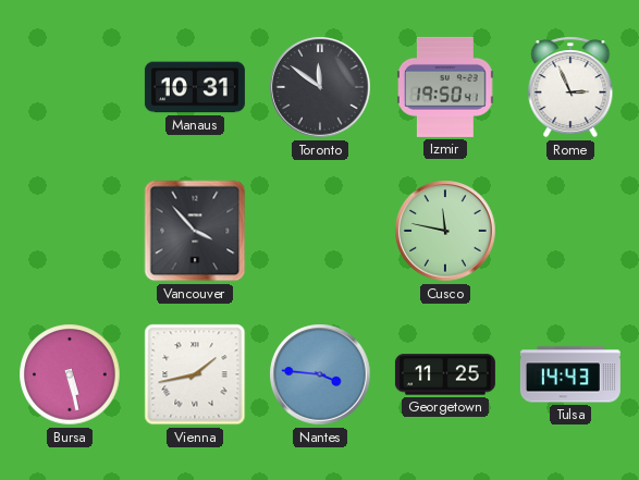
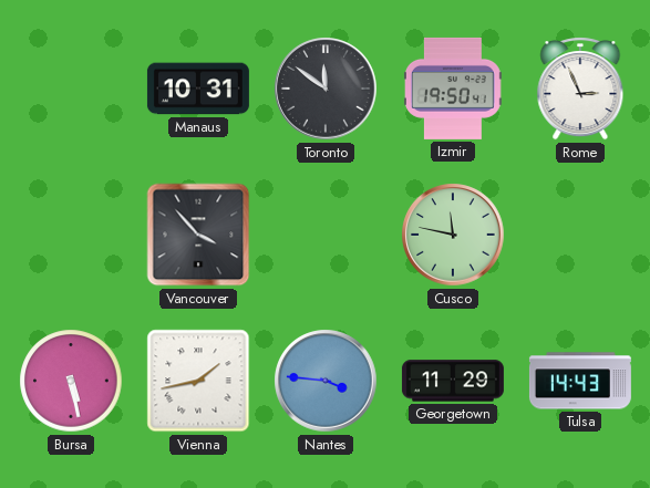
Georgetown: 11:25 -> 11:29 (453, 381)
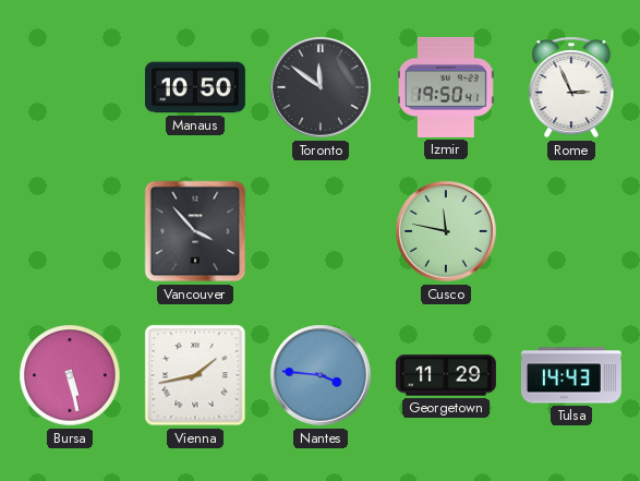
Manaus: 10:31 -> 10:50 (195, 87)
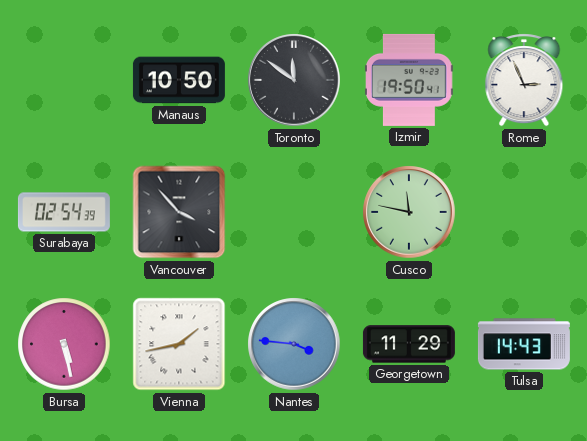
Surabaya: none -> 02:54 (64, 212)
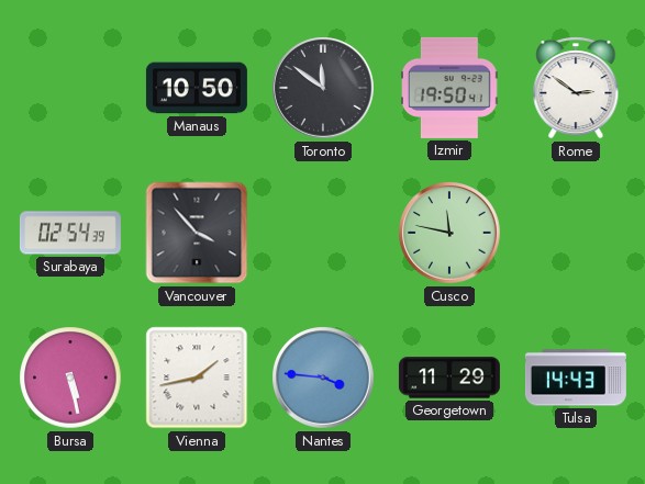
Rome: 2:56 -> 2:51 (576, 88)
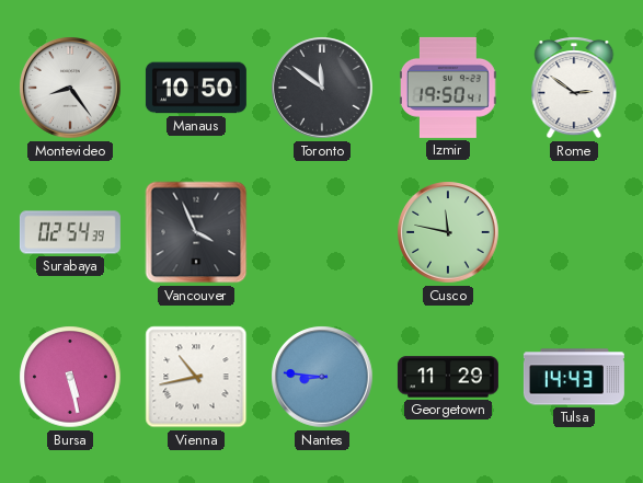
Montevideo: none -> 8:24 (70, 88)
Vancouver: 3:53 -> 3:56 (196, 232)
Vienna: 1:43 -> 10:43 (196, 377)
Nantes: 3:46 -> 8:46 (322, 377)
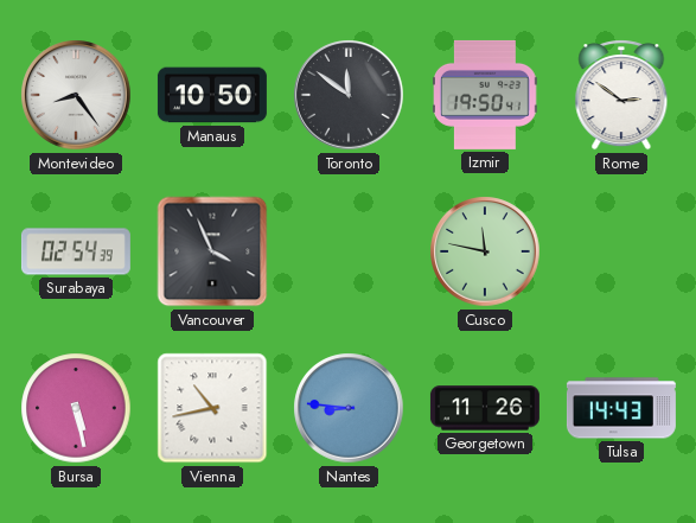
Georgetown: 11:29 -> 11:26 (485, 408)
